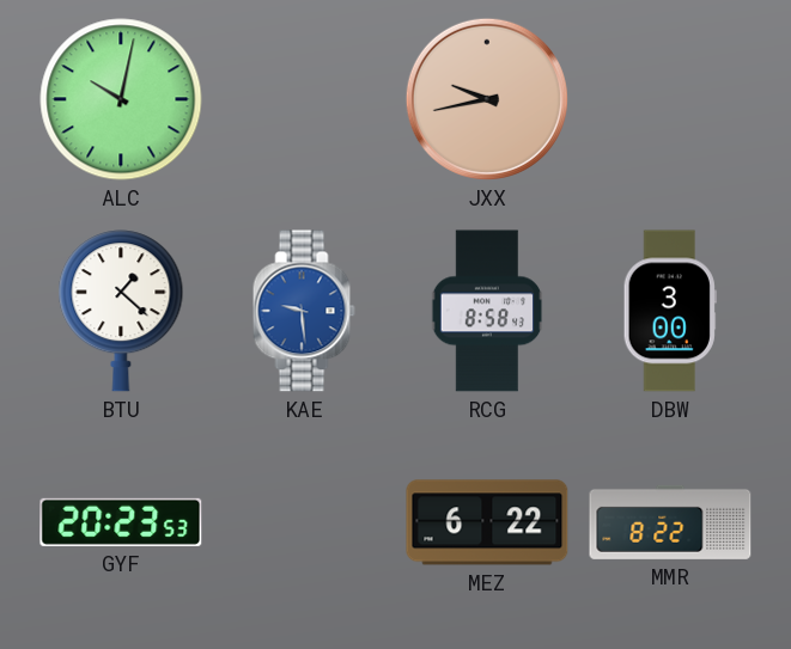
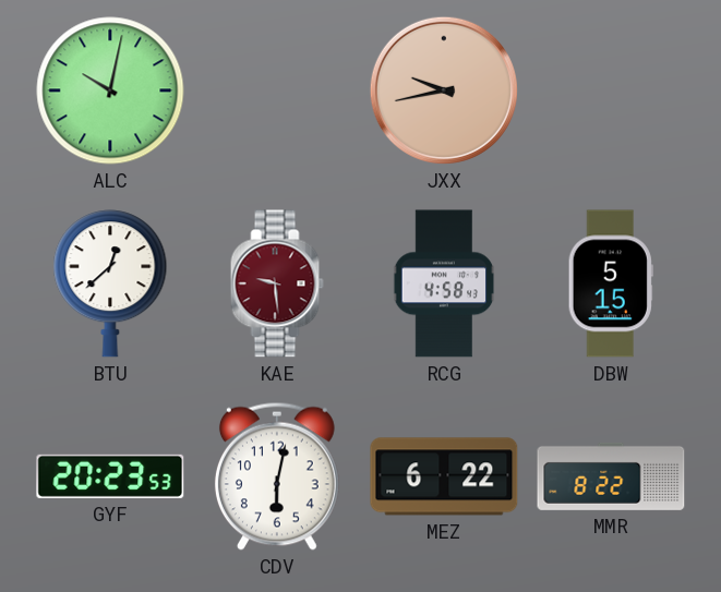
BTU: 1:22 -> 12:38 (110, 283)
KAE dial: blue -> burgundy (277, 283)
RCG: 8:58 -> 4:58 (444, 283)
DBW: 3:00 -> 5:15 (611, 283)
CDV: none -> 6:02 (277, 476)
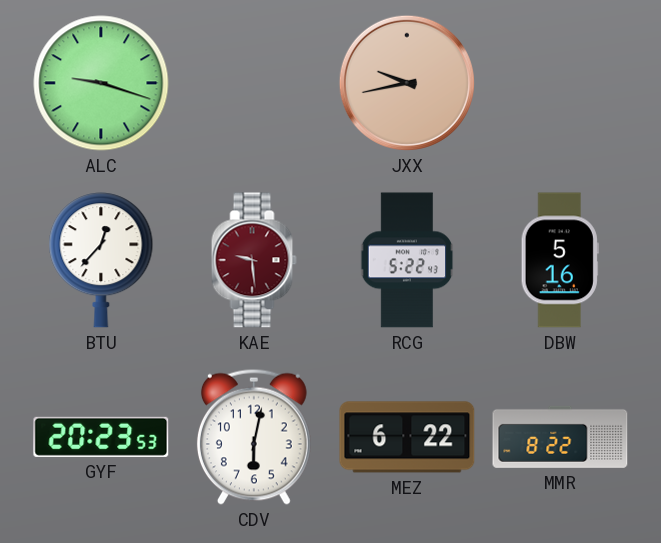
ALC: 10:02 -> 9:18 (101, 83)
BTU: 12:38 -> 12:37 (101, 260)
RCG: 4:58 -> 5:22 (407, 260)
DBW: 5:15 -> 5:16 (560, 260)
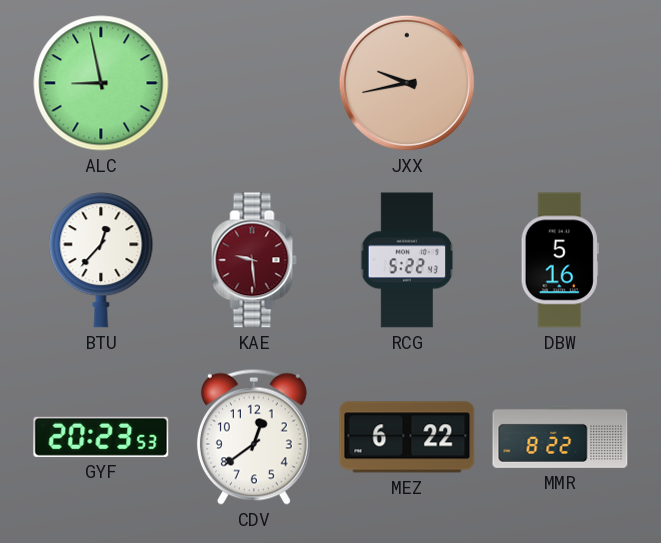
ALC: 9:18 -> 8:58 (101, 83)
CDV: 6:02 -> 12:39 (254, 437)
